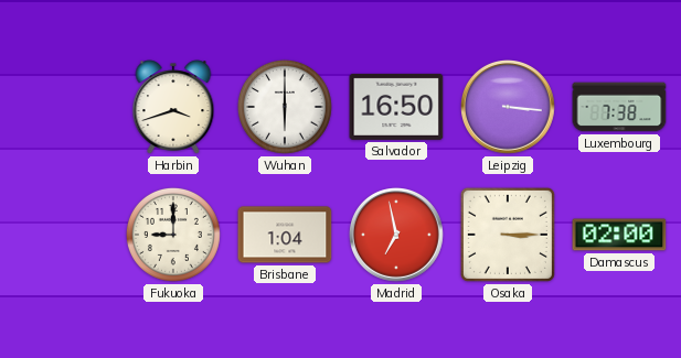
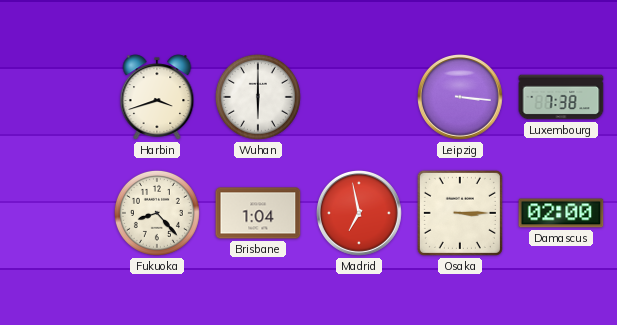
Salvador: 16:50 -> none (396, 107)
Fukuoka: 9:00 -> 8:23 (157, 213)
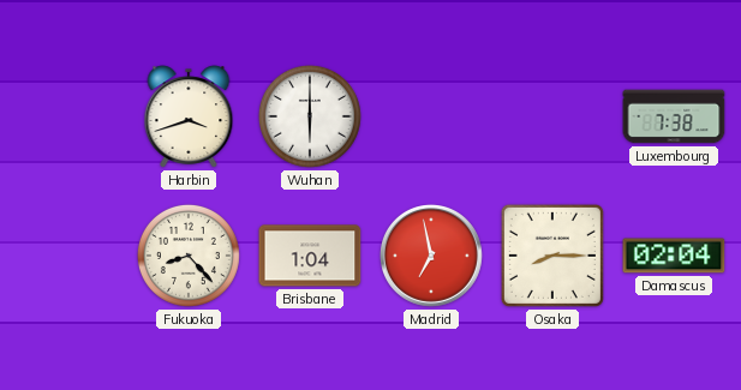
Leipzig: 3:16 -> none (461, 98)
Osaka: 3:15 -> 8:15 (552, 256)
Damascus: 02:00 -> 02:04 (674, 256)
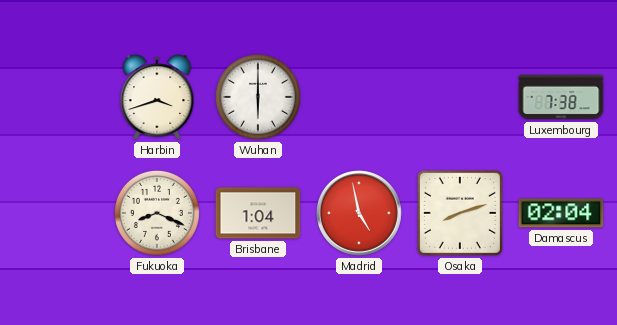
Fukuoka: 8:23 -> 8:19 (157, 213)
Madrid: 6:58 -> 4:58 (360, 214)
Osaka: 8:15 -> 8:12 (460, 213)
